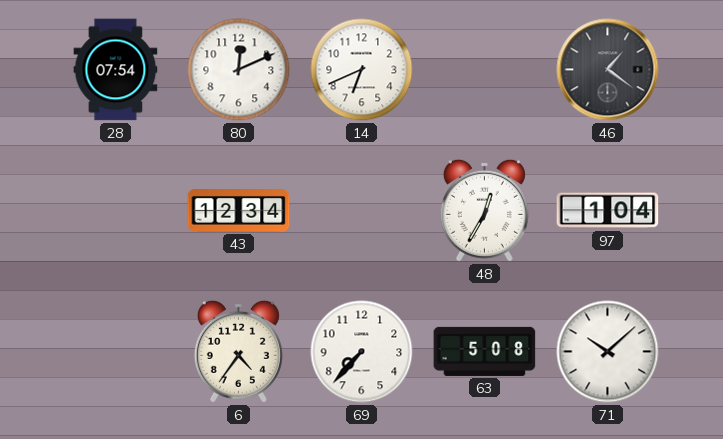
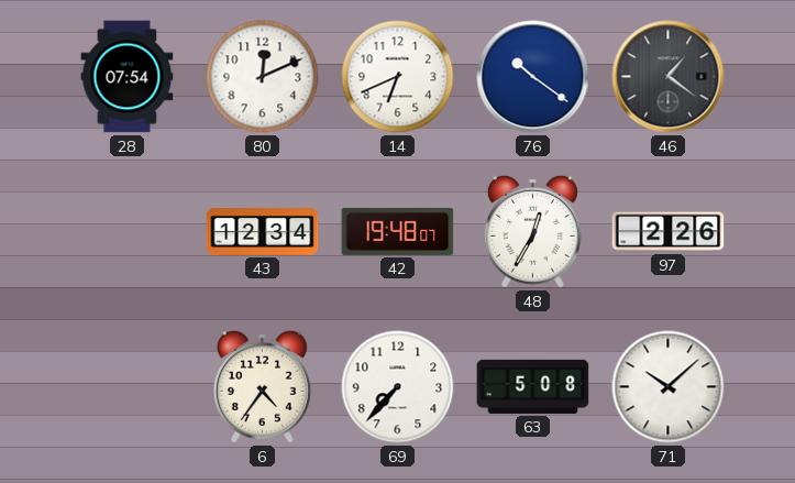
76: none -> 10:21 (533, 77)
42: none -> 19:48 (398, 231)
97: 1:04 -> 2:26 (669, 232)
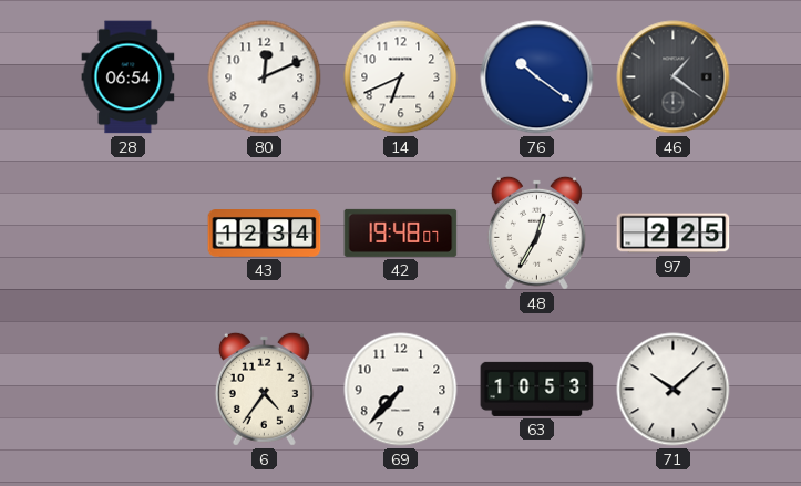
28: 07:54 -> 06:54 (129, 77)
97: 2:26 -> 2:25 (674, 234)
63: 5:08 -> 10:53 (537, 389)
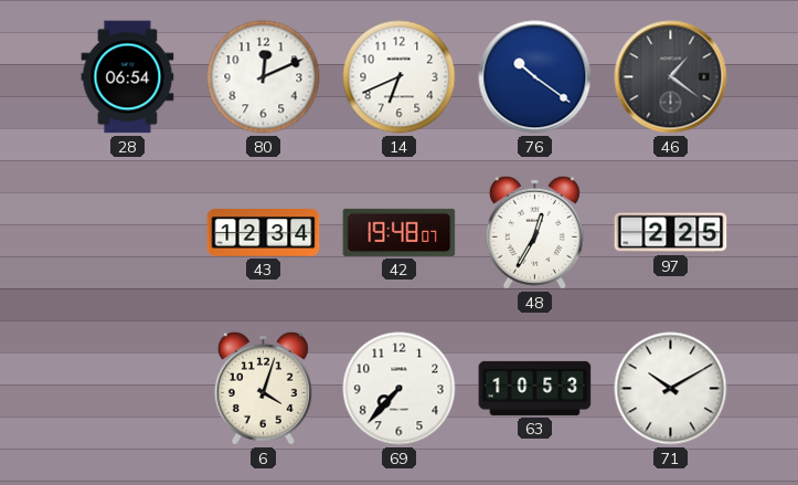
6: 4:36 -> 4:03 (263, 388)
71: 10:08 -> 10:10 (671, 389)
